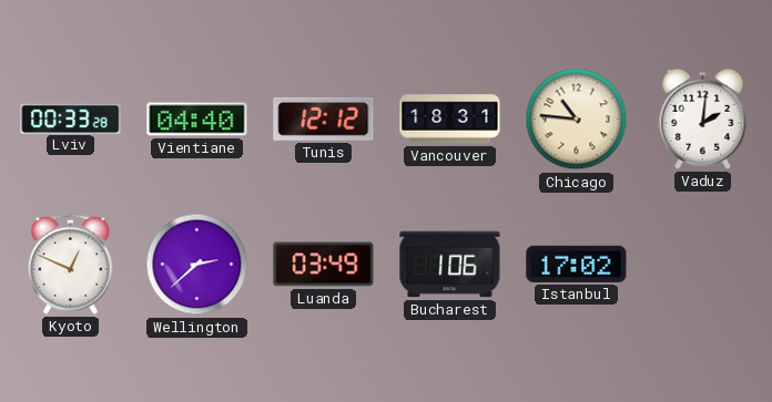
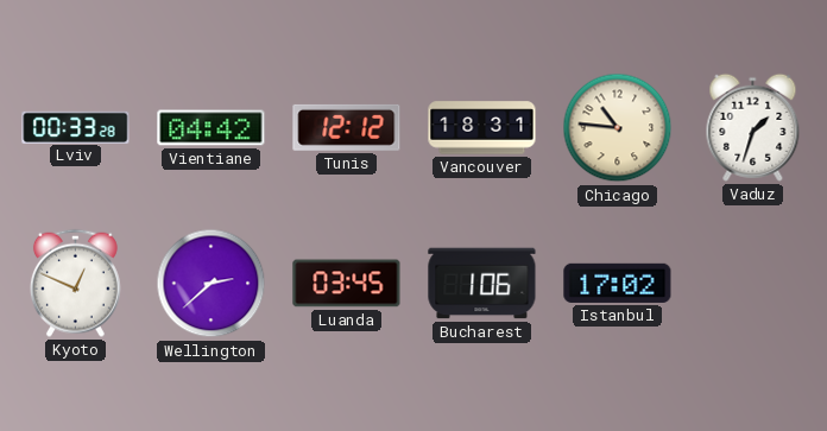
Vientiane: 04:40 -> 04:42 (212, 128)
Vaduz: 2:01 -> 1:33 (753, 127)
Luanda: 03:49 -> 03:45 (347, 284)
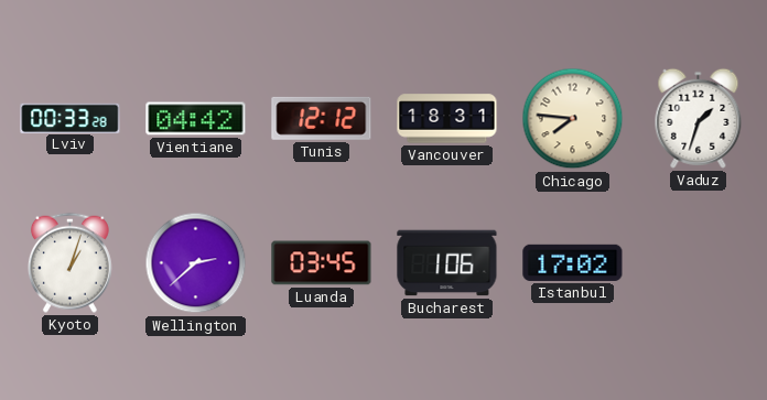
Chicago: 10:46 -> 7:46 (573, 119)
Kyoto: 12:49 -> 1:03 (69, 262)
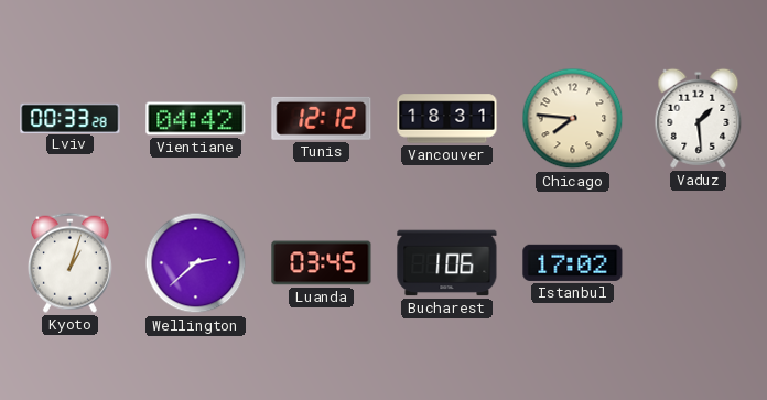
Vaduz: 1:33 -> 1:29 (699, 118)
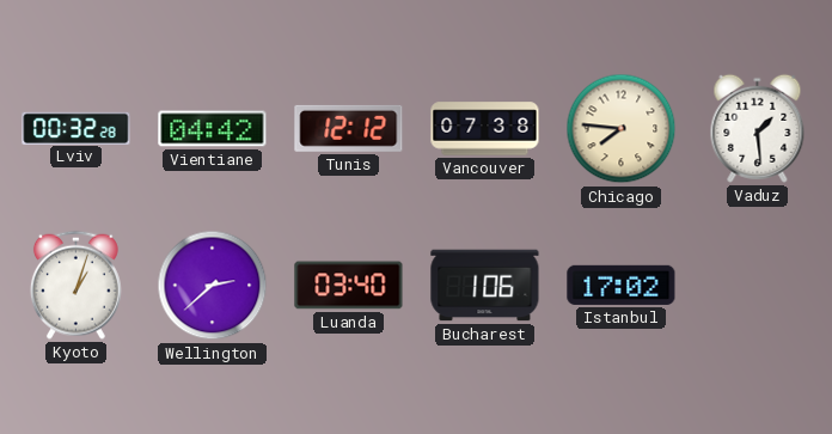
Lviv: 00:33 -> 00:32 (77, 128)
Vancouver: 18:31 -> 07:38 (485, 129)
Luanda: 03:45 -> 03:40 (349, 286)
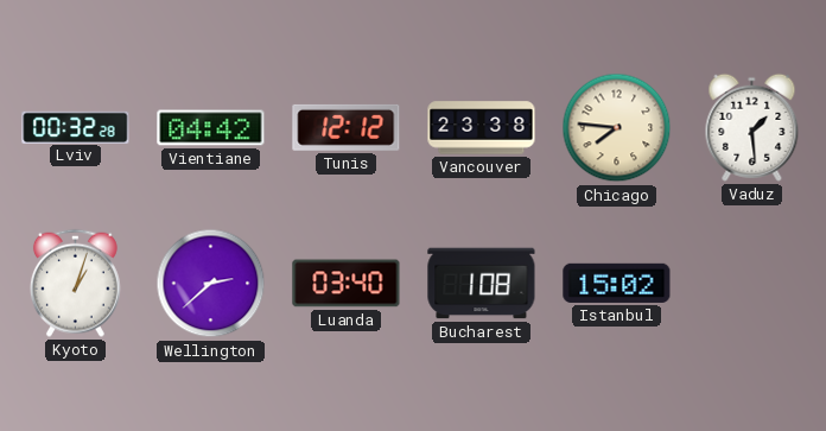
Vancouver: 07:38 -> 23:38 (482, 128)
Bucharest: 1:06 -> 1:08 (482, 284)
Istanbul: 17:02 -> 15:02 (617, 283)
